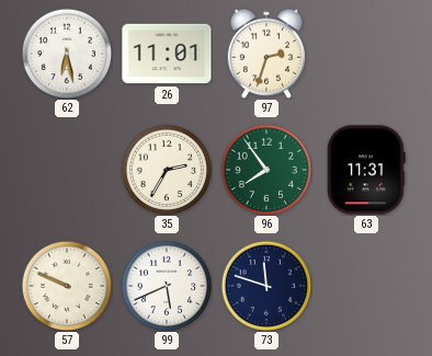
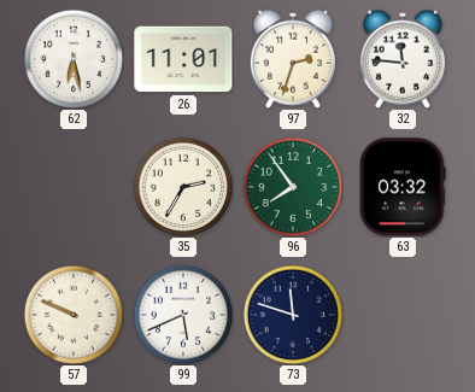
32: none -> 11:46 (401, 59)
63: 11:31 -> 03:32 (404, 187)
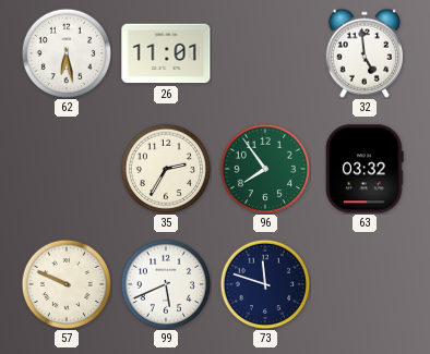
97: 2:33 -> none (292, 59)
32: 11:46 -> 4:59 (363, 53)
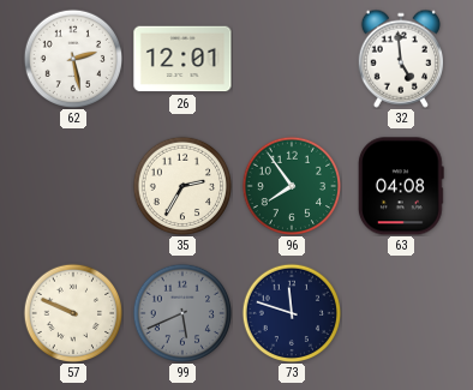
62: 6:28 -> 2:28 (73, 59)
26: 11:01 -> 12:01 (182, 59)
63: 03:32 -> 04:08 (402, 186)
99 dial: white -> grey (182, 313)
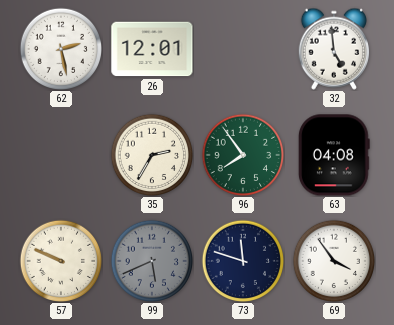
69: none -> 3:54 (334, 261)
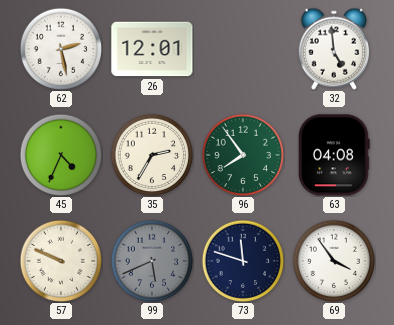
45: none -> 4:34 (61, 155)
